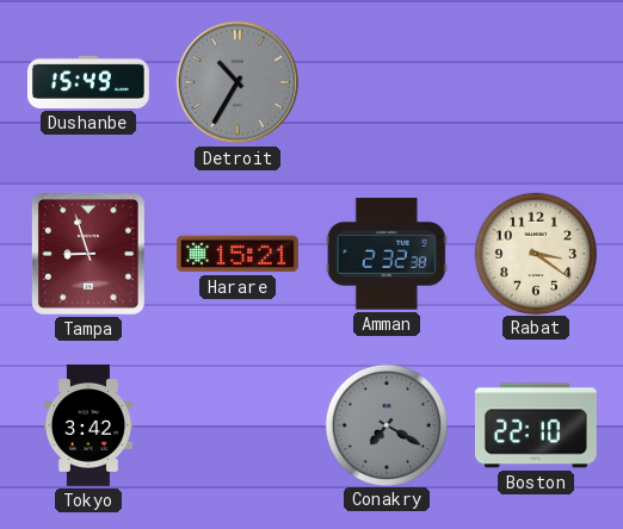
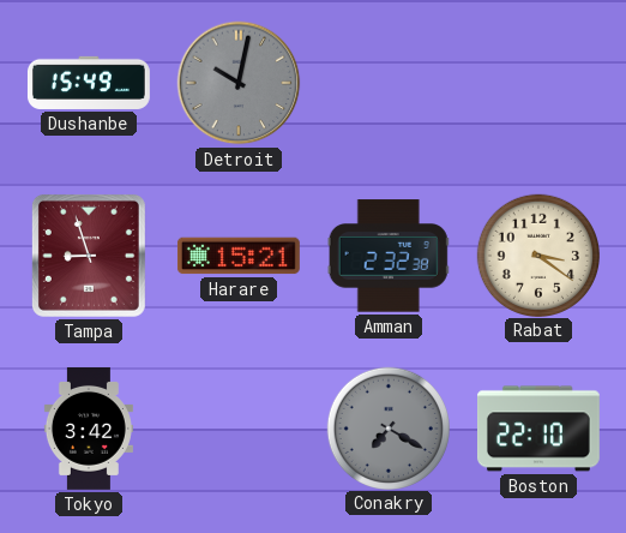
Detroit: 10:35 -> 10:02 (239, 83)
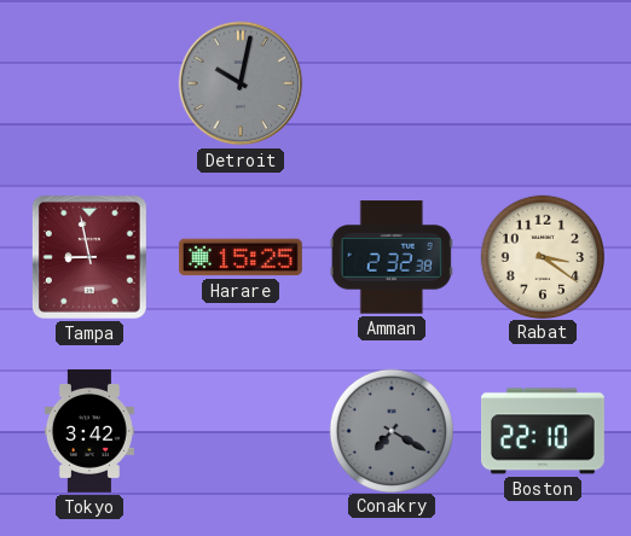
Dushanbe: 15:49 -> none (89, 83)
Tampa: 8:57 -> 8:58 (89, 257)
Harare: 15:21 -> 15:25 (241, 257)
